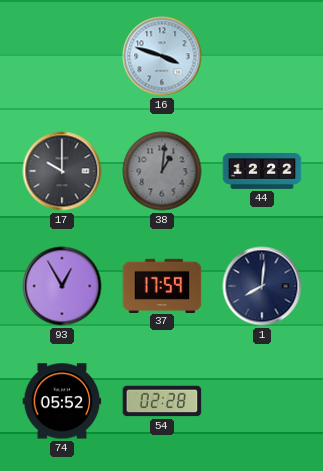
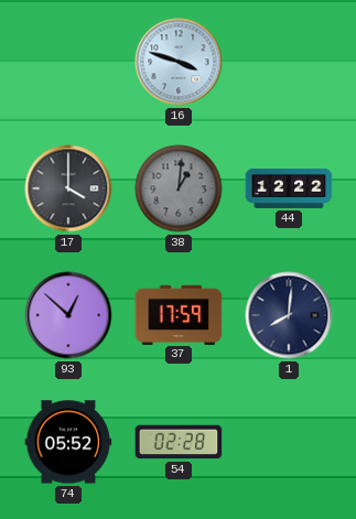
17: 10:00 -> 4:00 (68, 188)
93: 12:55 -> 12:52 (68, 315)
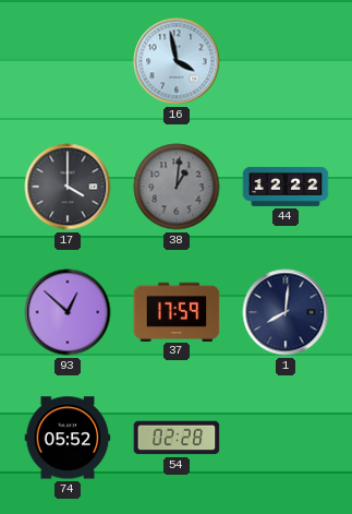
16: 3:48 -> 3:58 (177, 61)
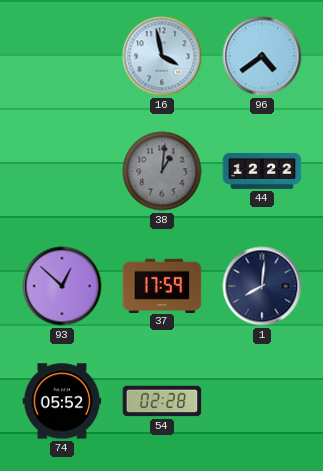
96: none -> 4:39 (262, 56)
17: 4:00 -> none (68, 187)
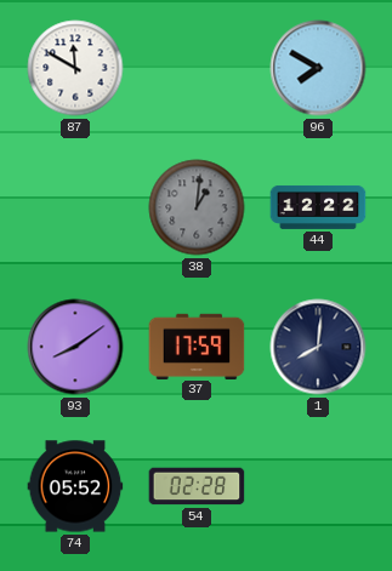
87: none -> 11:50 (75, 68)
16: 3:58 -> none (162, 56)
96: 4:39 -> 7:50 (318, 68)
93: 12:52 -> 8:09 (75, 347)
